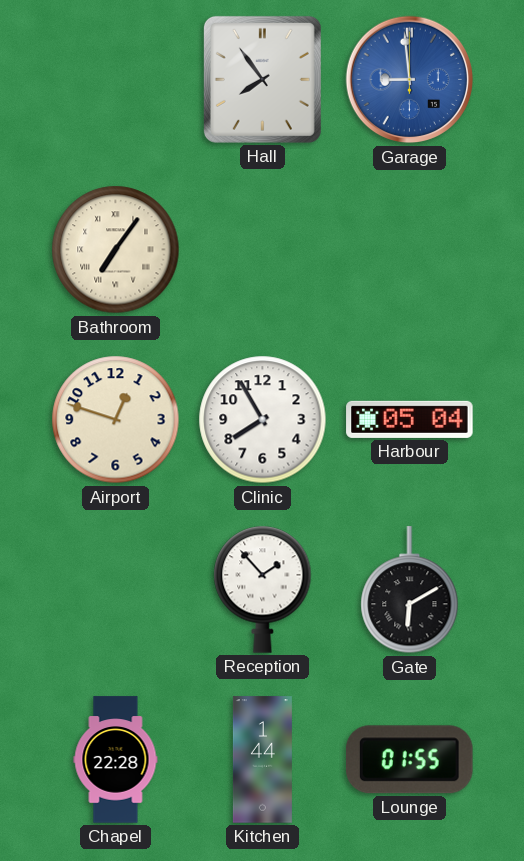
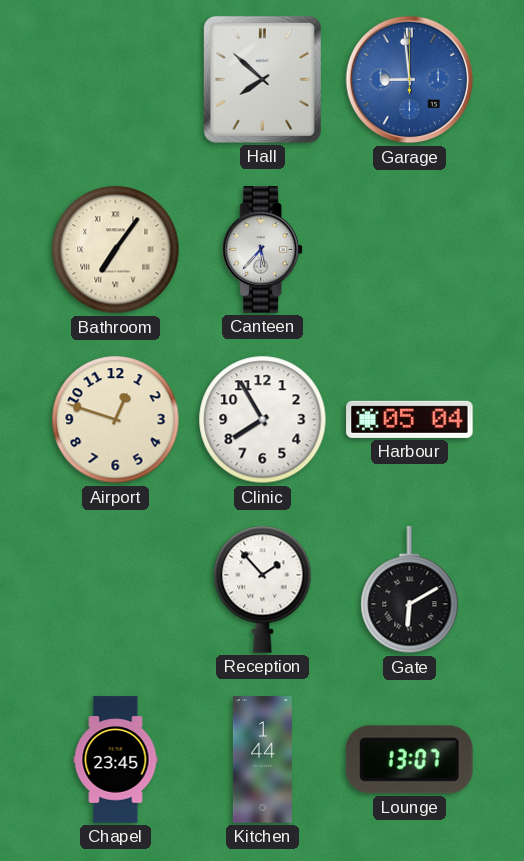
Hall: 7:54 -> 7:52 (262, 79)
Canteen: none -> 5:37 (262, 250)
Chapel: 22:28 -> 23:45 (116, 760)
Lounge: 01:55 -> 13:07 (409, 760)
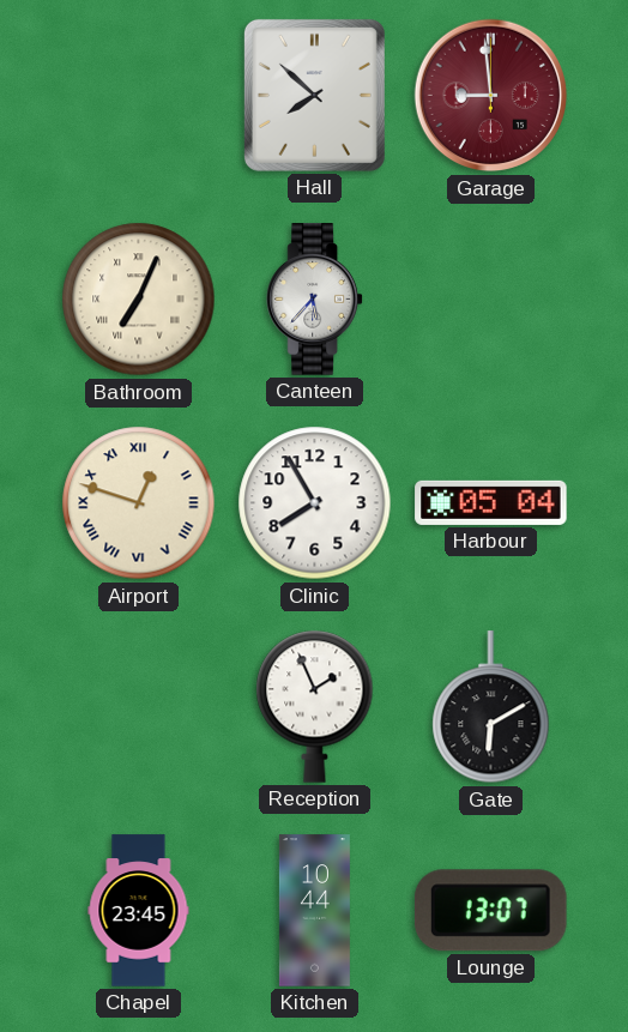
Garage dial: blue -> burgundy (491, 96)
Bathroom: 7:06 -> 7:04 (139, 300)
Airport numerals: Arabic -> Roman (139, 503)
Reception: 1:53 -> 1:56 (315, 706)
Kitchen: 1:44 -> 10:44 (314, 911)
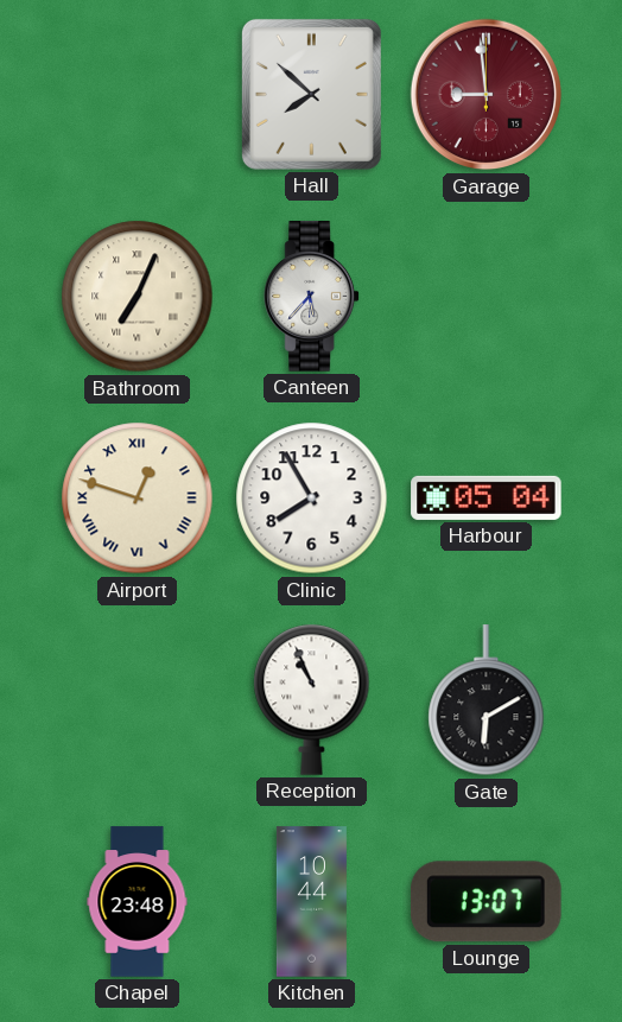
Reception: 1:56 -> 10:56 (312, 699)
Chapel: 23:45 -> 23:48 (138, 902)
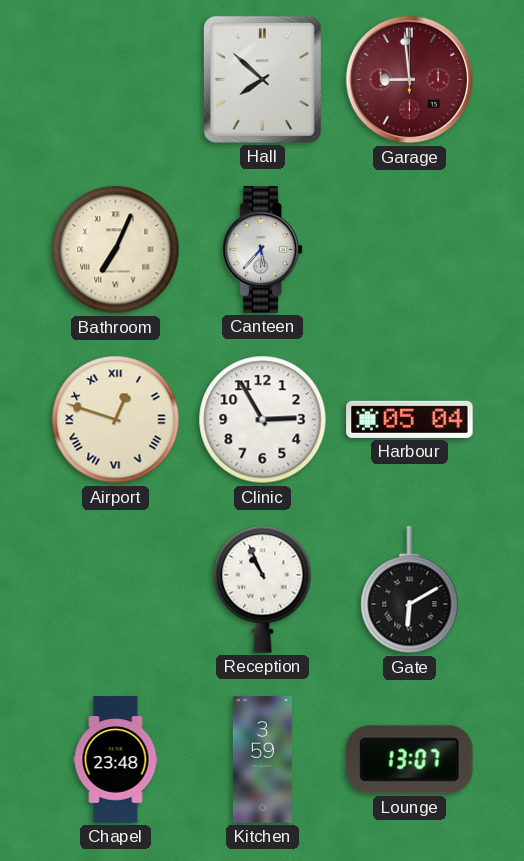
Clinic: 7:55 -> 2:55 (263, 420)
Kitchen: 10:44 -> 3:59 (262, 760)
